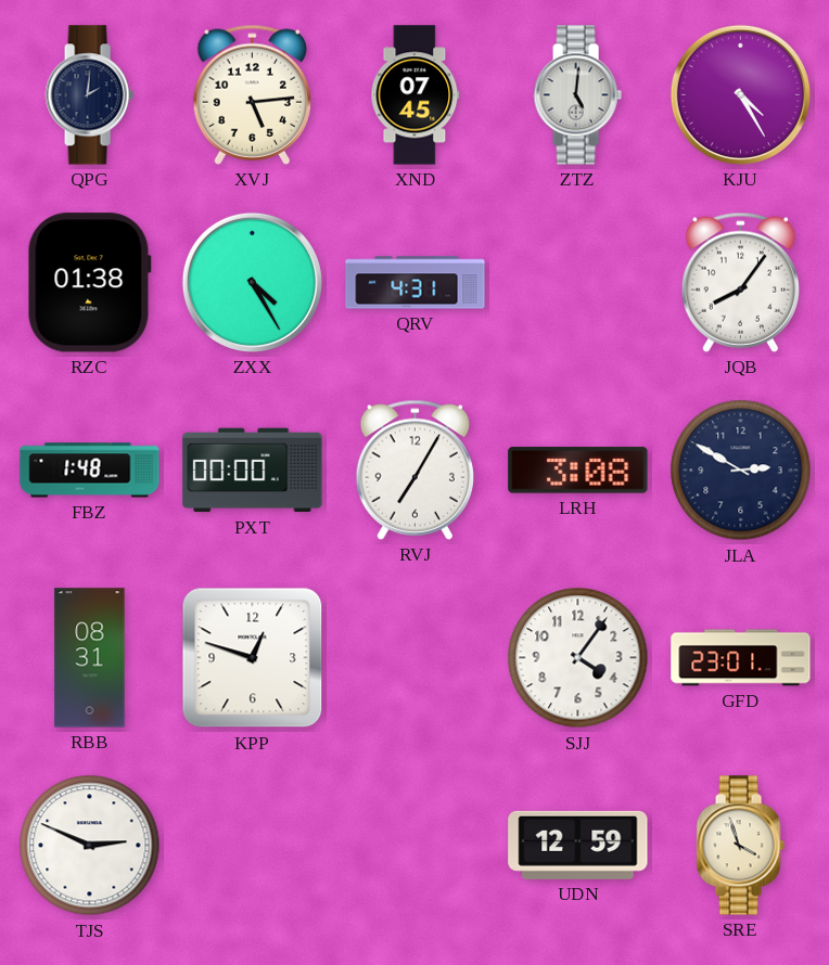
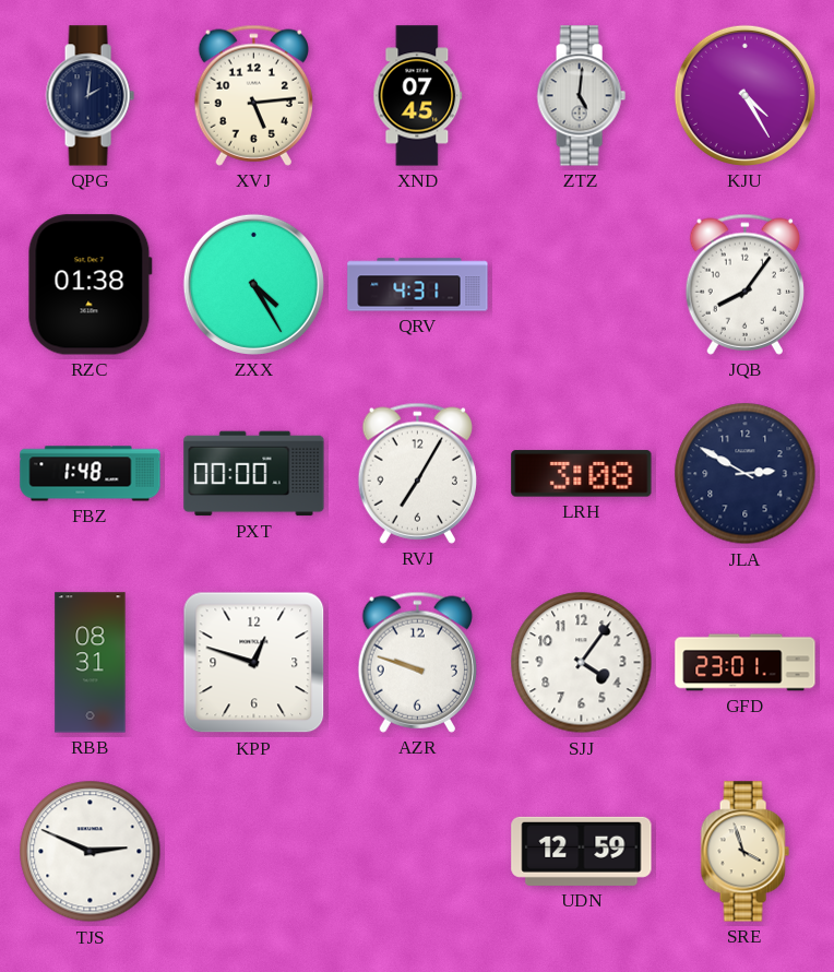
AZR: none -> 9:48 (417, 662)
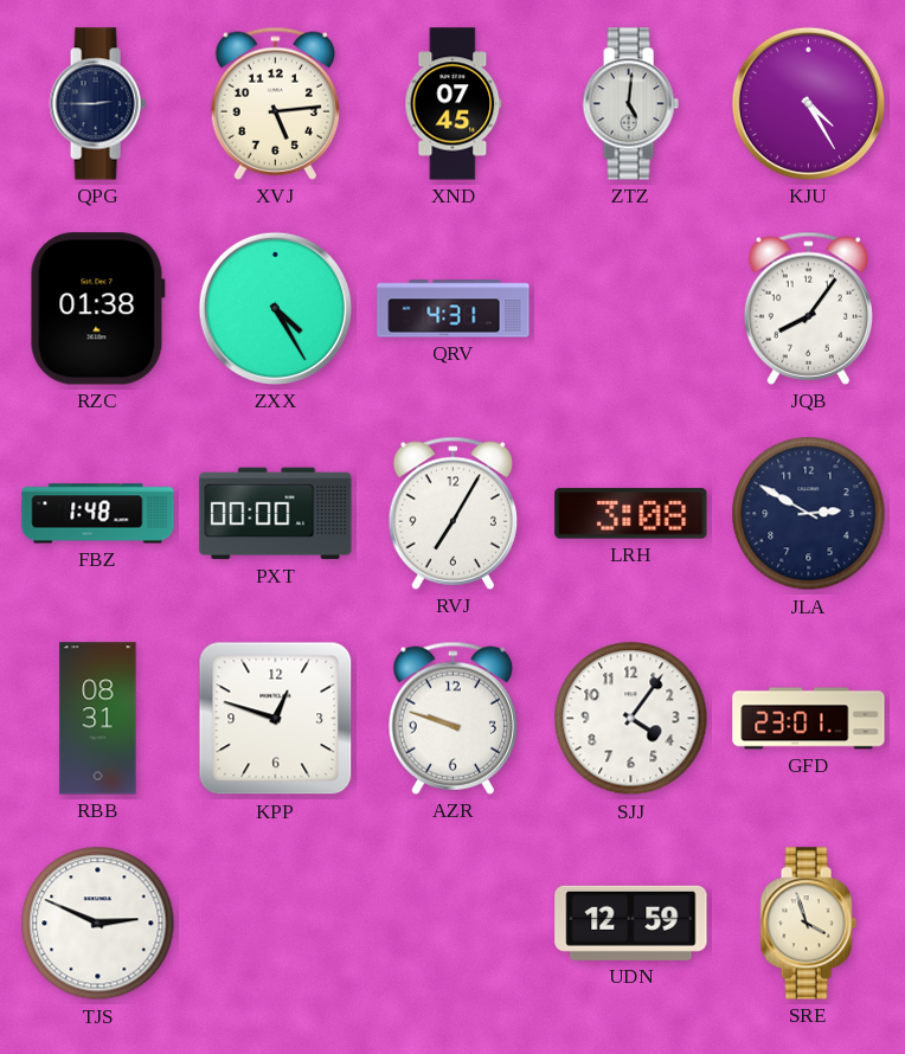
QPG: 2:01 -> 2:45 (97, 104)
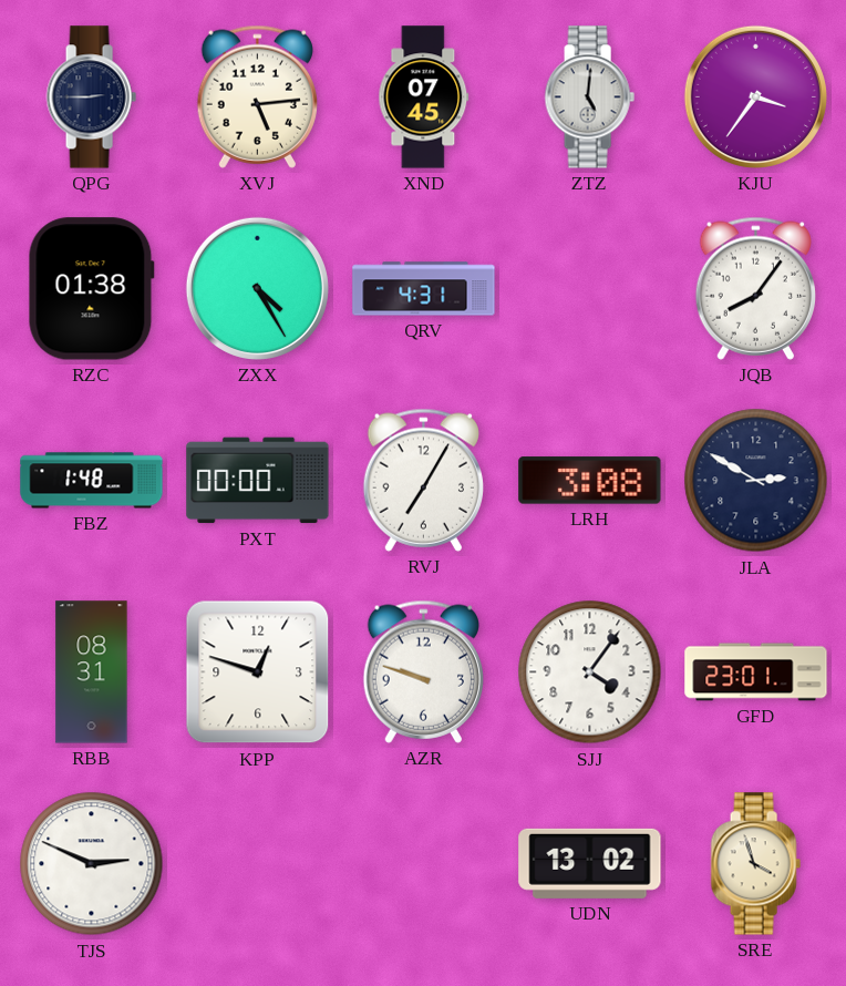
KJU: 4:25 -> 3:36 (755, 96)
UDN: 12:59 -> 13:02 (590, 863)
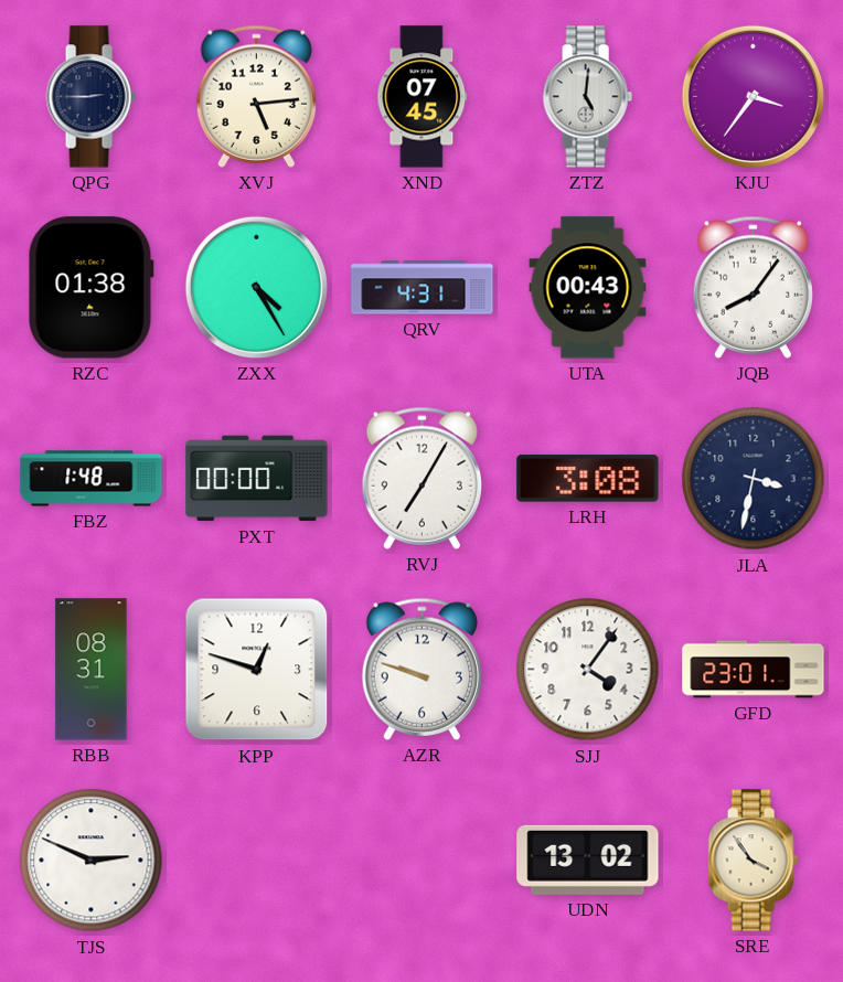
UTA: none -> 00:43 (588, 288)
JLA: 2:50 -> 3:32 (754, 479)
SRE: 3:57 -> 3:54 (753, 861)
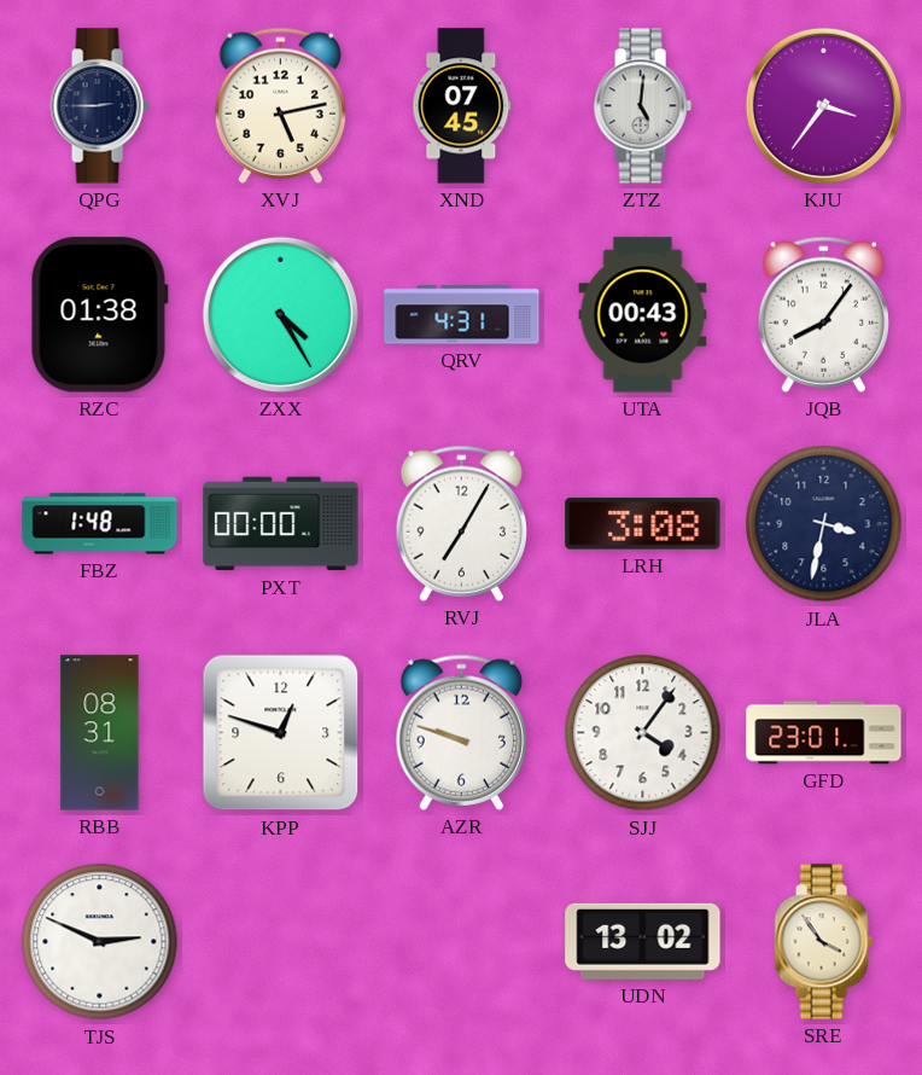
XVJ: 5:14 -> 5:13 (280, 105)
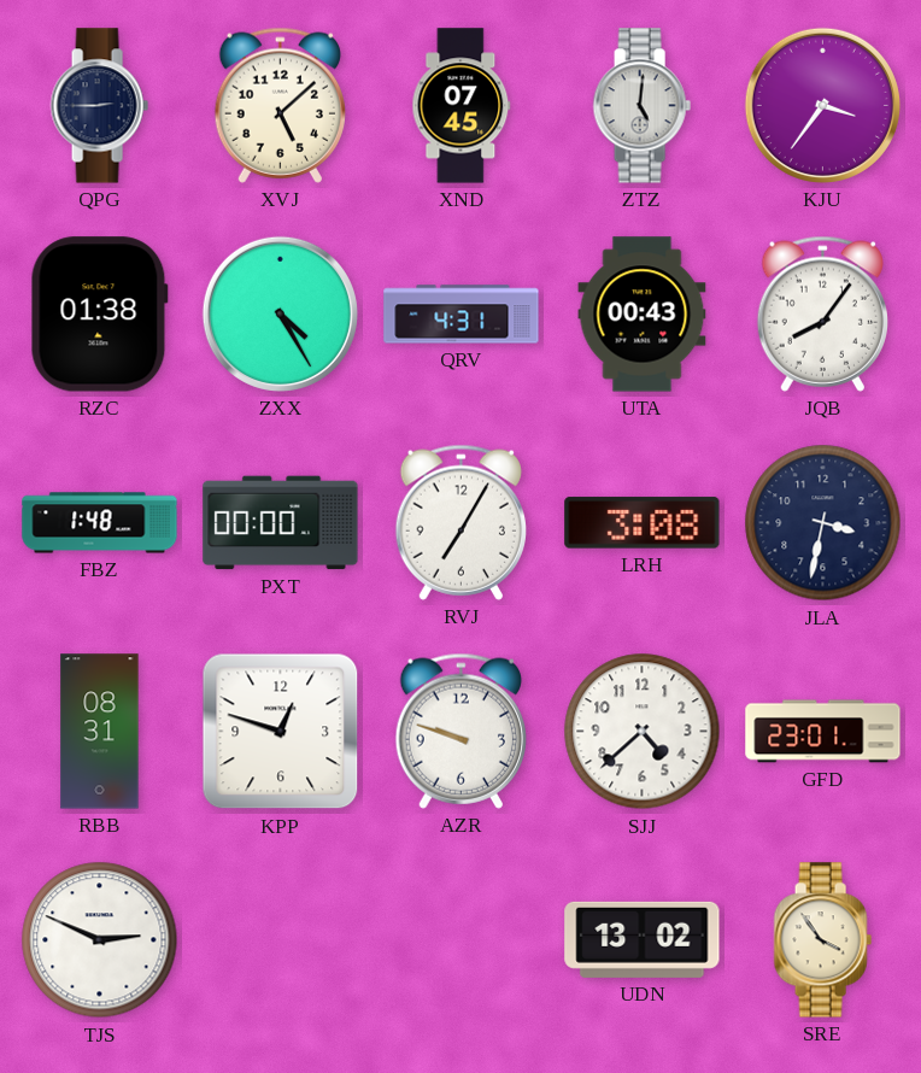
XVJ: 5:13 -> 5:08 (280, 105)
SJJ: 4:06 -> 4:38 (643, 732)
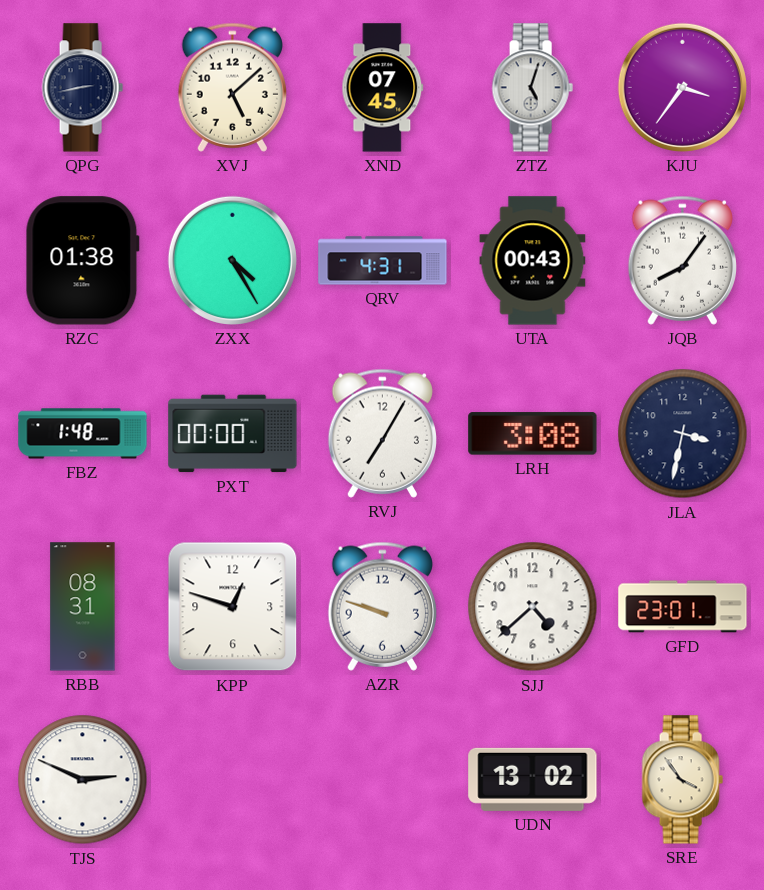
QPG: 2:45 -> 2:43 (82, 88)
ZTZ: 5:01 -> 5:03 (532, 88)
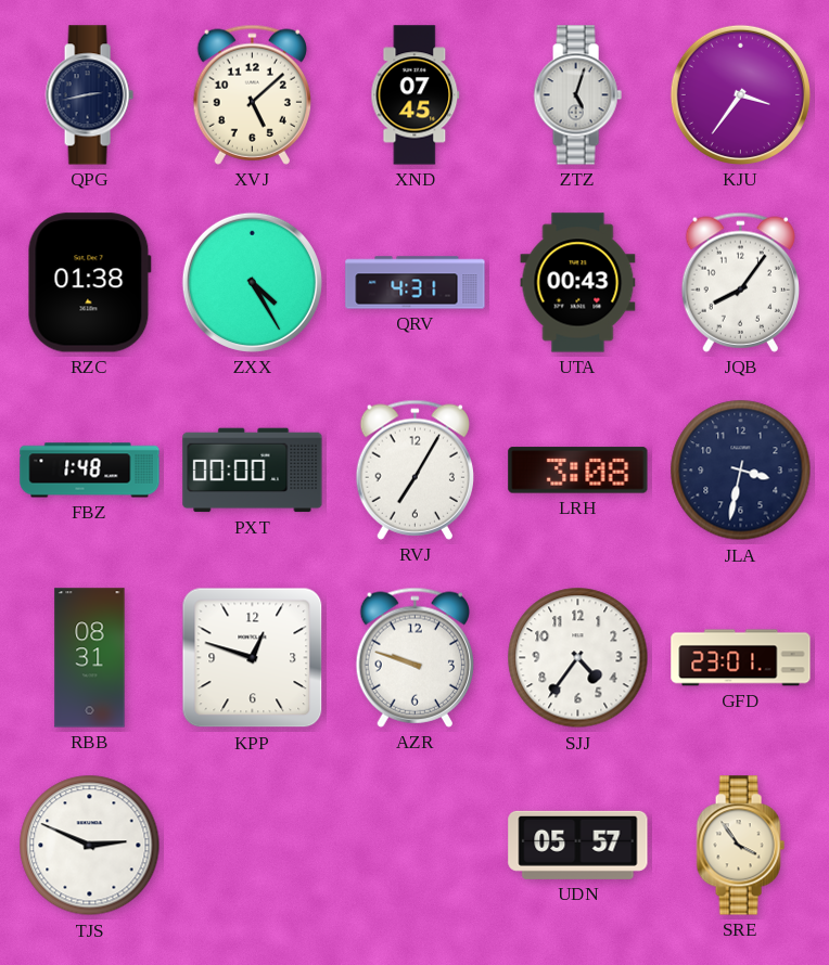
SJJ: 4:38 -> 4:36 (578, 658)
UDN: 13:02 -> 05:57 (578, 845)
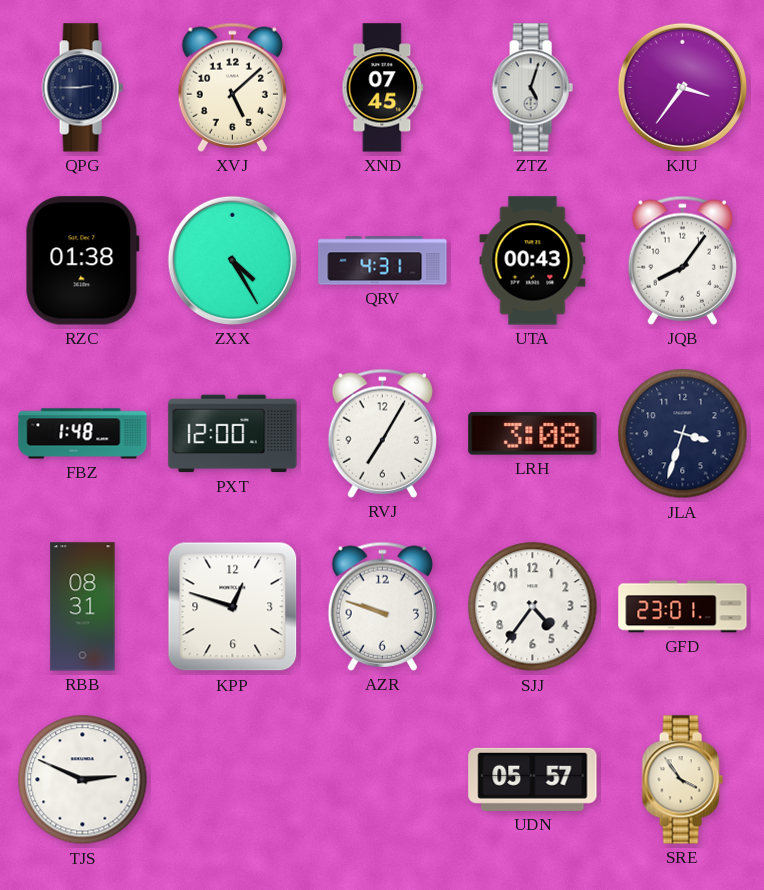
QPG: 2:43 -> 2:45 (82, 88)
PXT: 00:00 -> 12:00 (233, 434)
JLA: 3:32 -> 3:33 (683, 434)
